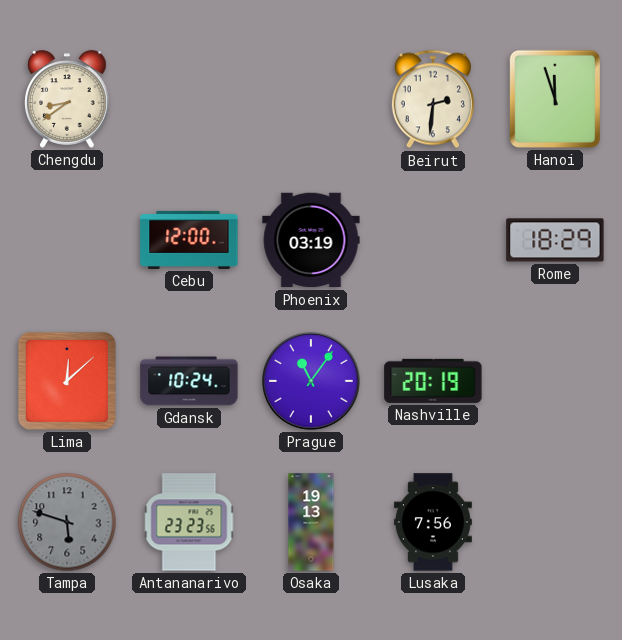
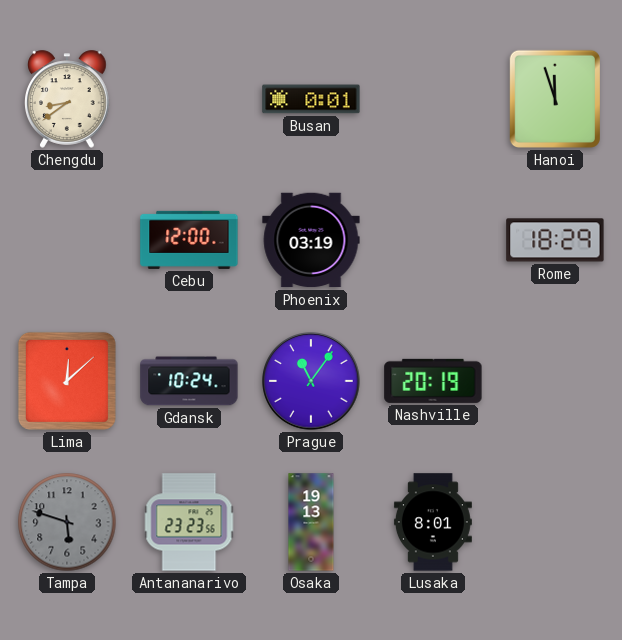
Busan: none -> 0:01 (311, 99)
Beirut: 2:31 -> none (433, 99)
Lusaka: 7:56 -> 8:01 (433, 522)
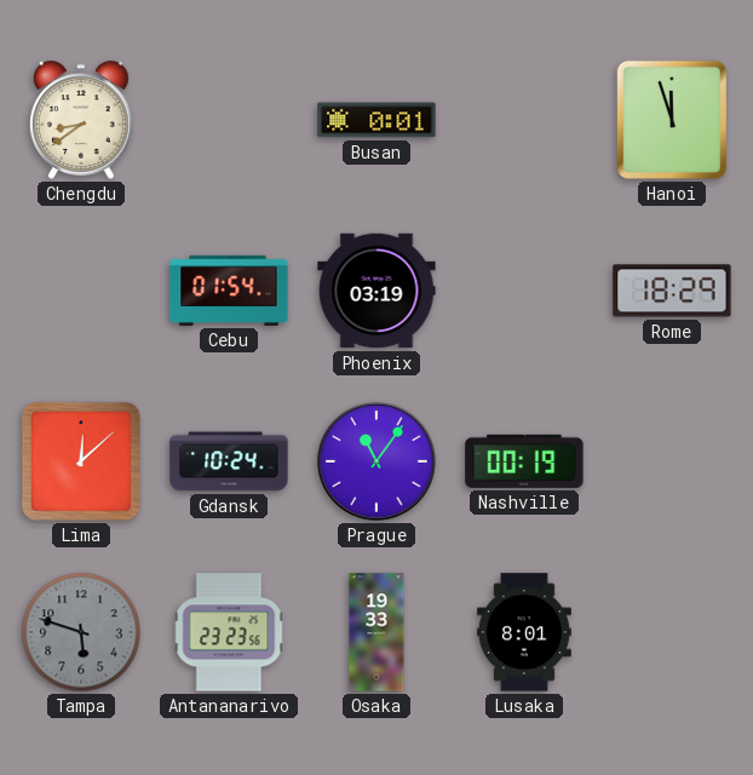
Cebu: 12:00 -> 01:54 (229, 291)
Nashville: 20:19 -> 00:19 (524, 461)
Osaka: 19:13 -> 19:33 (376, 632)
